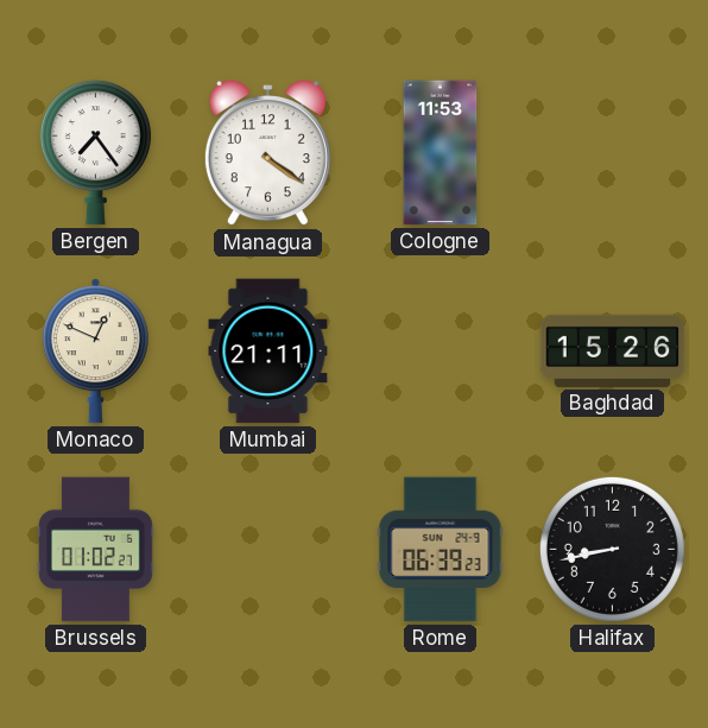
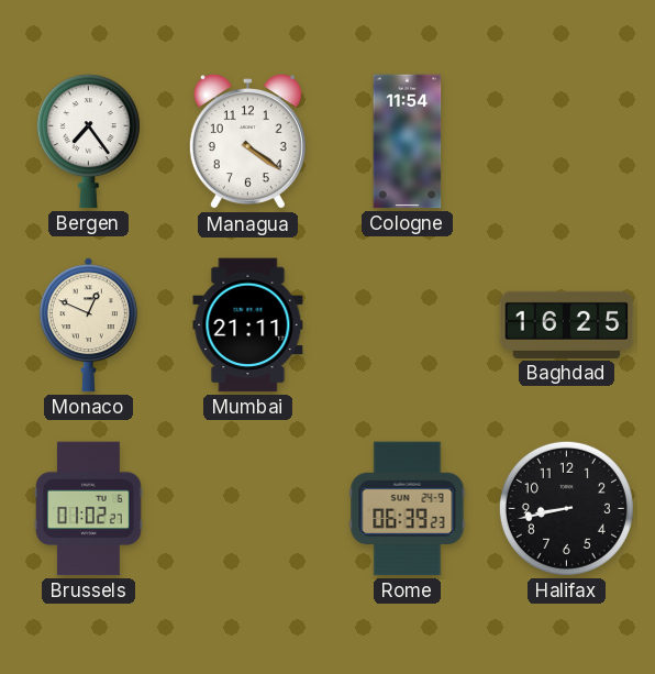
Cologne: 11:53 -> 11:54 (408, 142)
Baghdad: 15:26 -> 16:25 (567, 324)
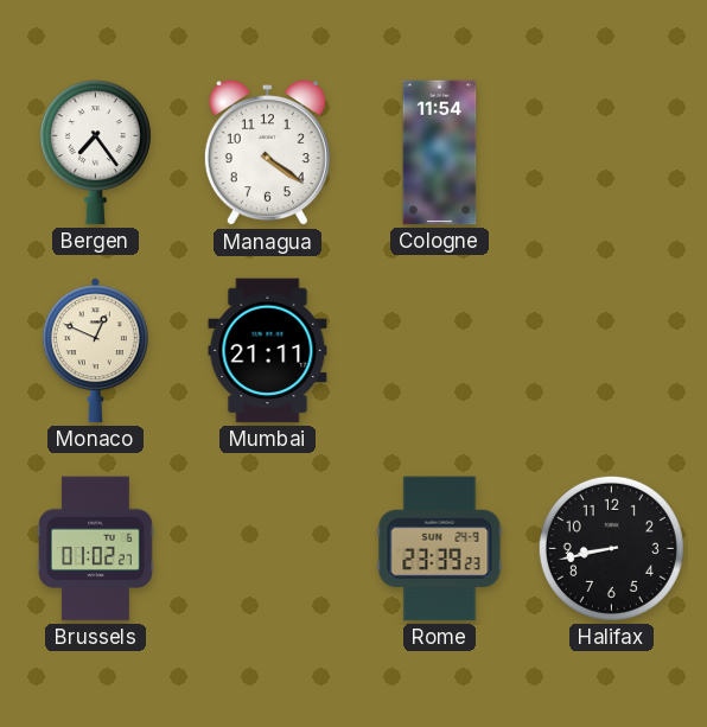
Baghdad: 16:25 -> none (567, 324)
Rome: 06:39 -> 23:39 (440, 549)
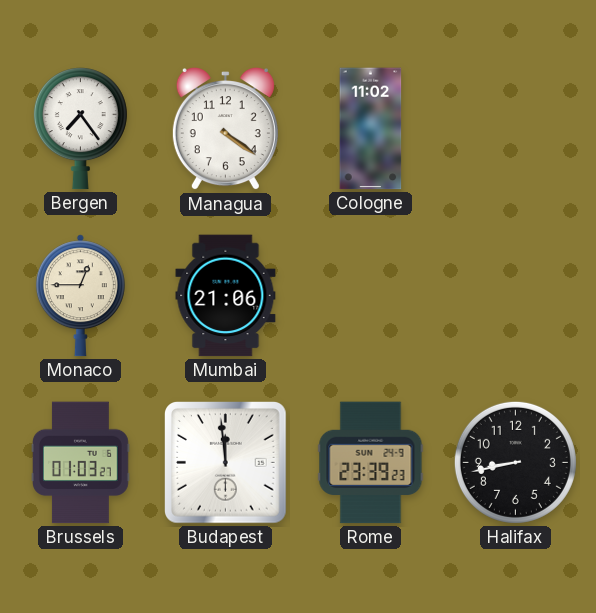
Cologne: 11:54 -> 11:02 (371, 129)
Monaco: 12:49 -> 12:45 (80, 296)
Mumbai: 21:11 -> 21:06 (226, 296)
Brussels: 01:02 -> 01:03 (81, 463)
Budapest: none -> 11:59 (226, 463)
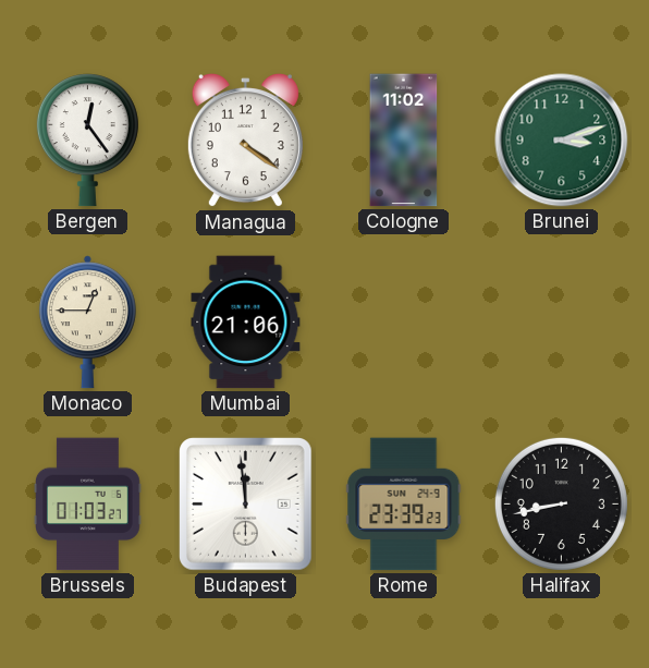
Bergen: 7:24 -> 12:24 (87, 141)
Brunei: none -> 3:12 (562, 141)
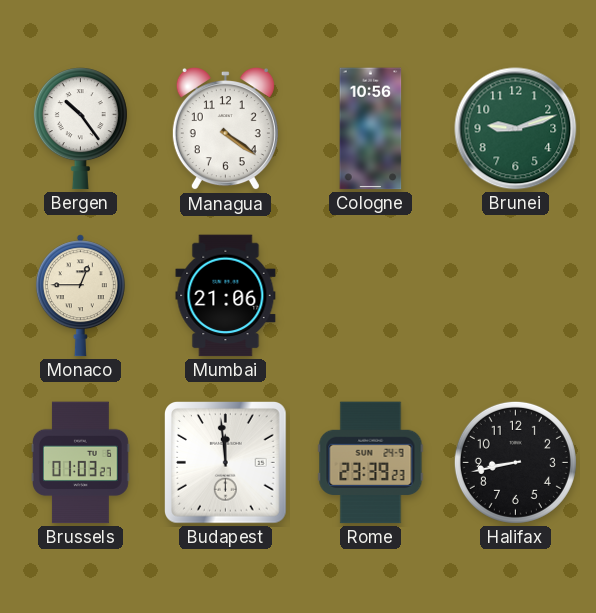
Bergen: 12:24 -> 10:24 (80, 129)
Cologne: 11:02 -> 10:56 (371, 129)
Brunei: 3:12 -> 9:12 (516, 129)
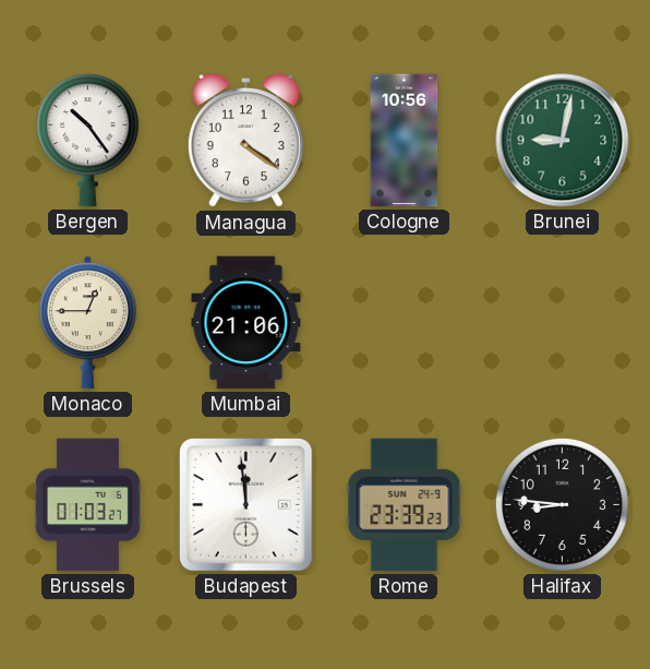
Brunei: 9:12 -> 9:02 (563, 141)
Halifax: 8:43 -> 8:46 (562, 504)
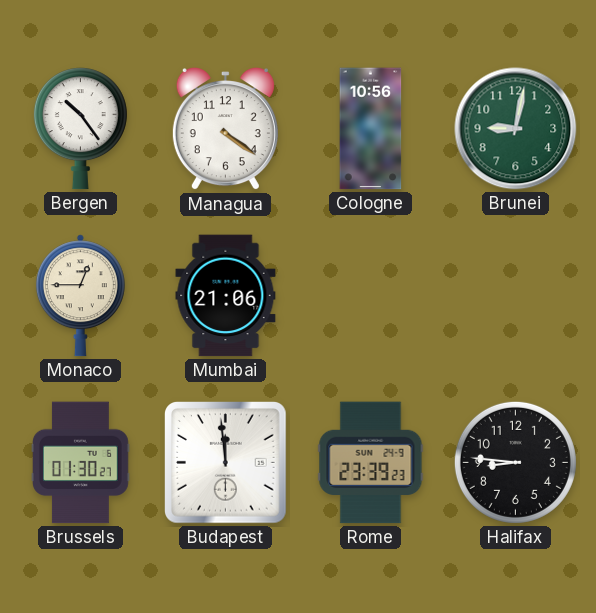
Brussels: 01:03 -> 01:30 (81, 463)
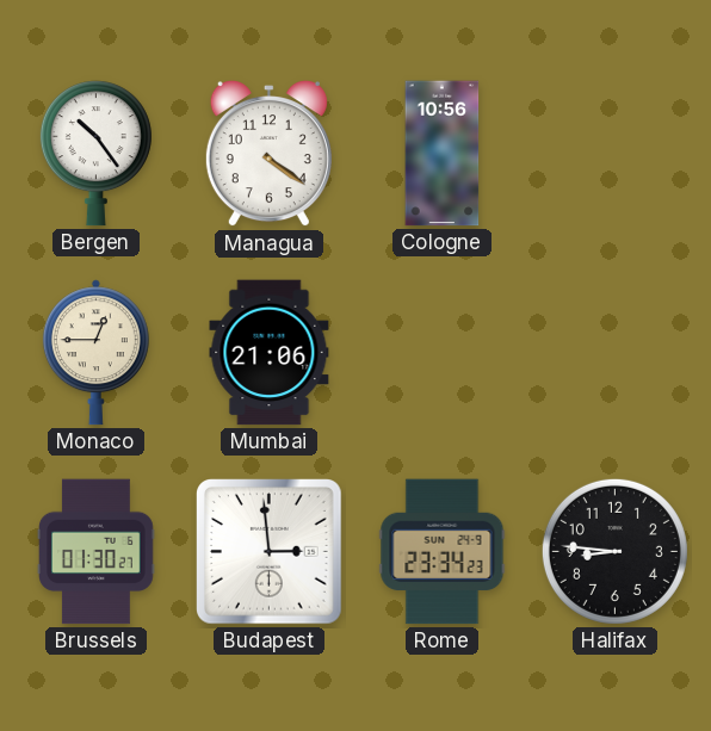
Brunei: 9:02 -> none (516, 129)
Budapest: 11:59 -> 2:59 (270, 552)
Rome: 23:39 -> 23:34 (443, 552)
